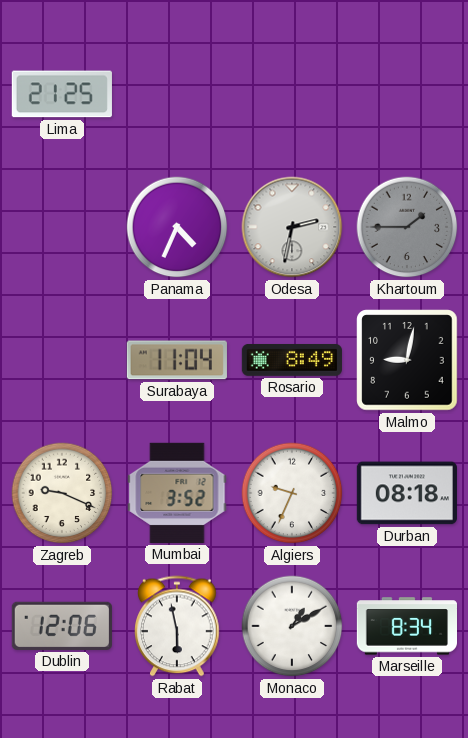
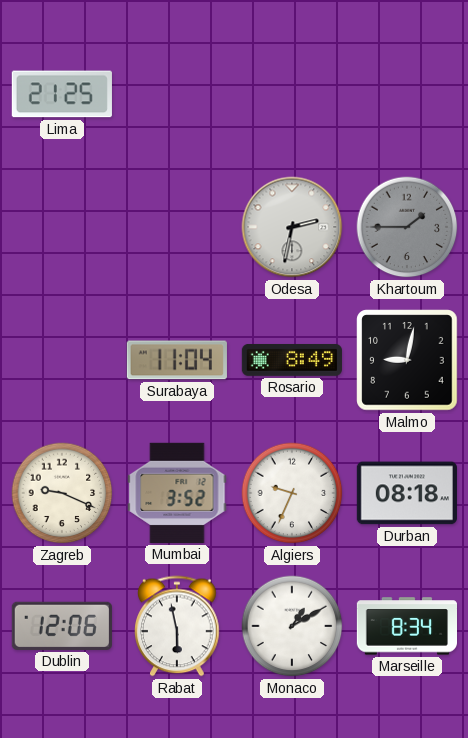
Panama: 4:34 -> none (177, 227)
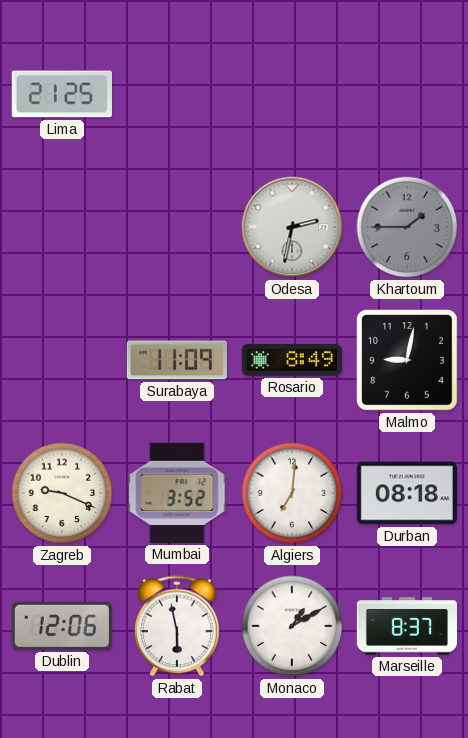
Surabaya: 11:04 -> 11:09 (177, 360)
Algiers: 9:34 -> 7:01 (292, 493)
Marseille: 8:34 -> 8:37 (406, 626)
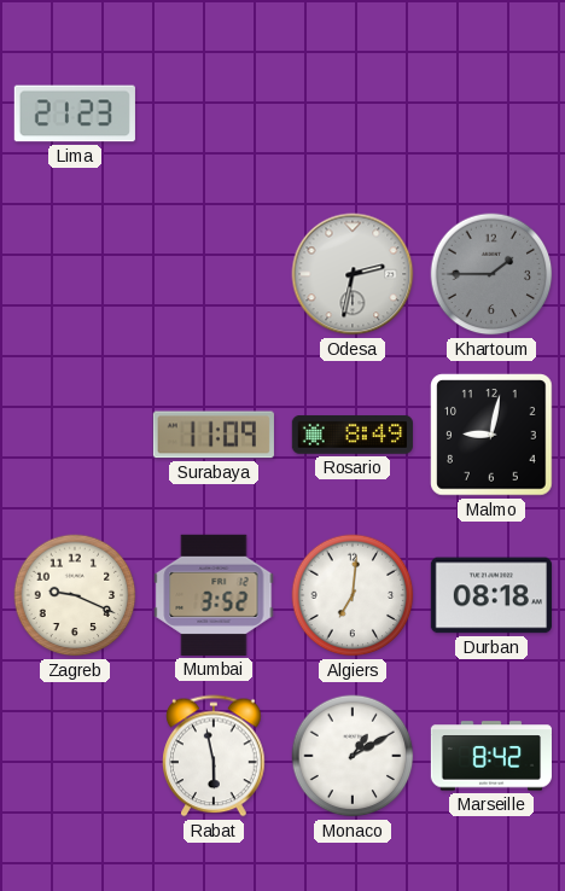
Lima: 21:25 -> 21:23 (75, 113)
Dublin: 12:06 -> none (62, 626)
Marseille: 8:37 -> 8:42 (490, 756)
